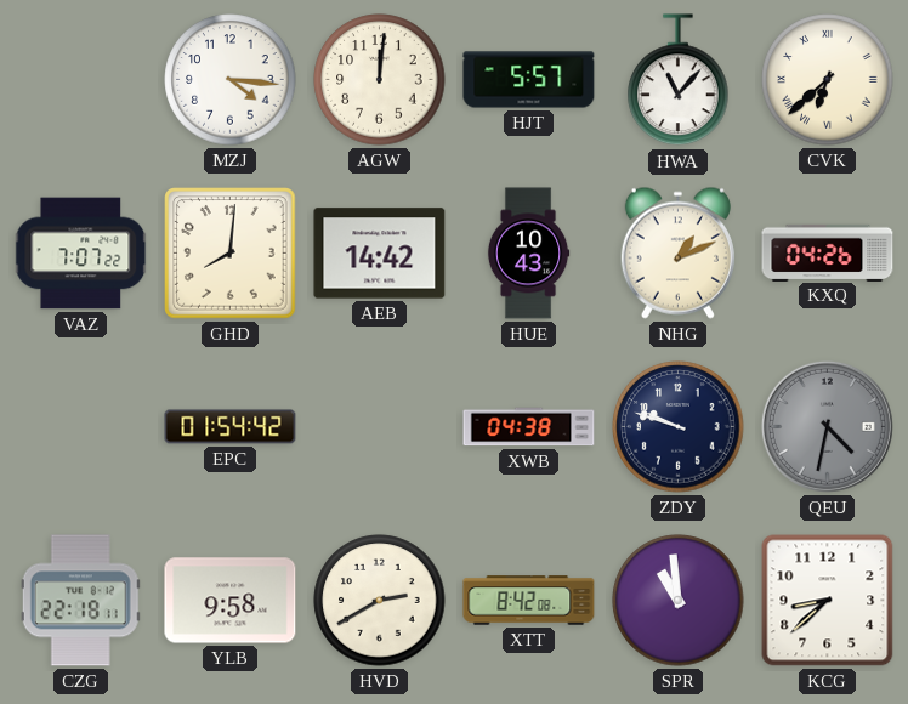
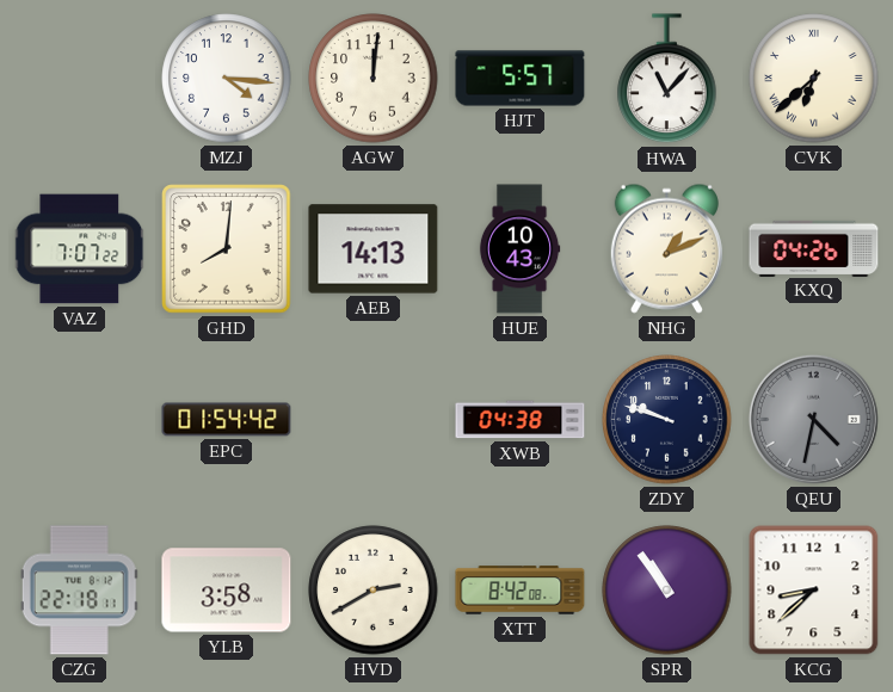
AEB: 14:42 -> 14:13 (374, 249)
YLB: 9:58 -> 3:58 (227, 591)
SPR: 10:59 -> 10:54 (667, 591)
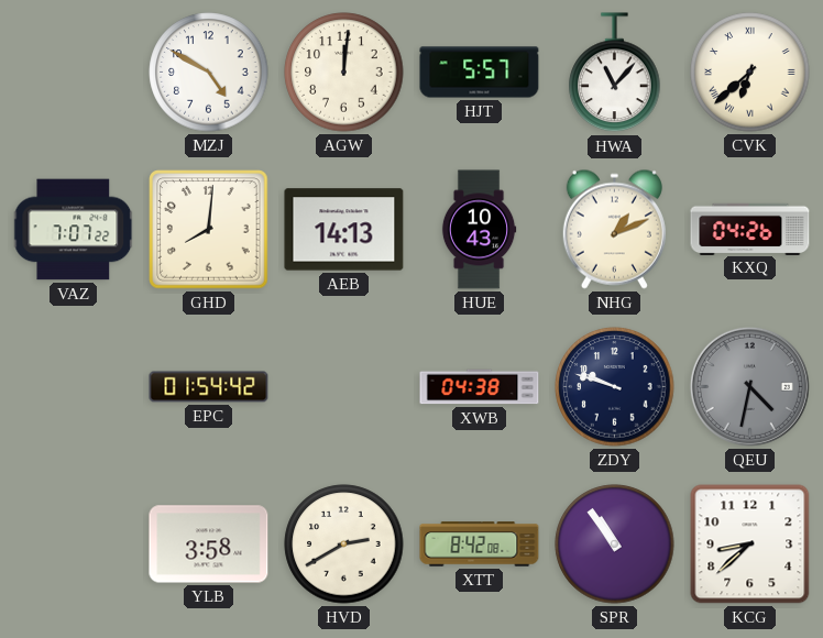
MZJ: 4:16 -> 4:50 (209, 73)
CZG: 22:18 -> none (79, 591)
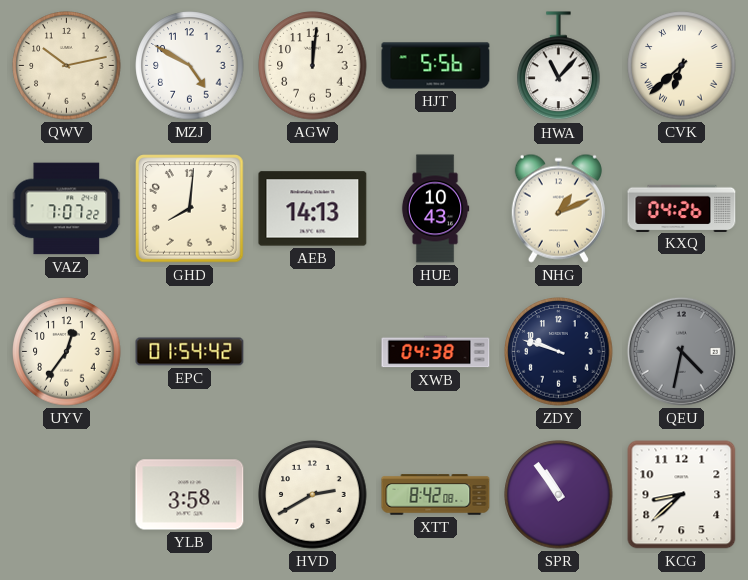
QWV: none -> 10:13 (67, 66)
HJT: 5:57 -> 5:56 (436, 66)
UYV: none -> 12:36 (67, 352)
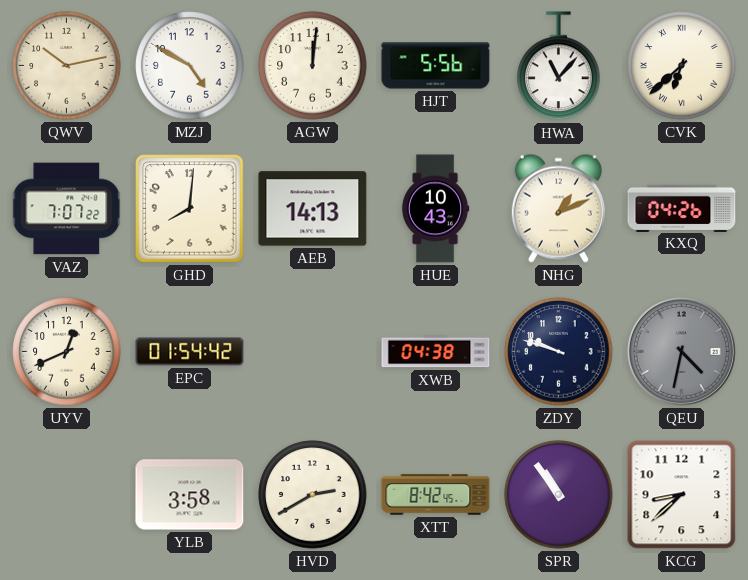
UYV: 12:36 -> 12:41 (67, 352)
XTT: 8:42:08 -> 8:42:45 (436, 495)
